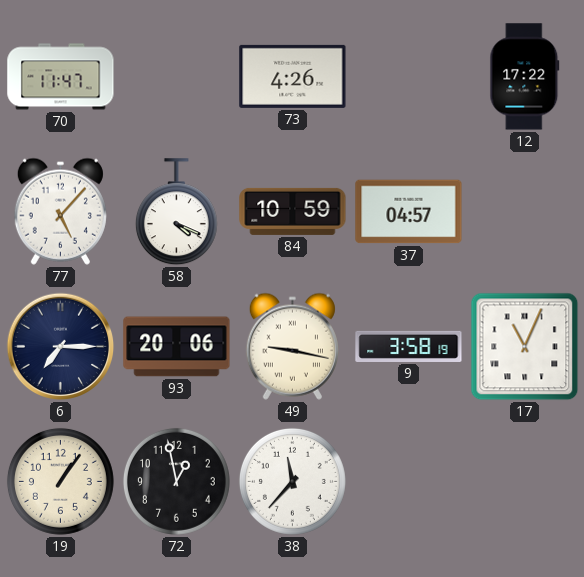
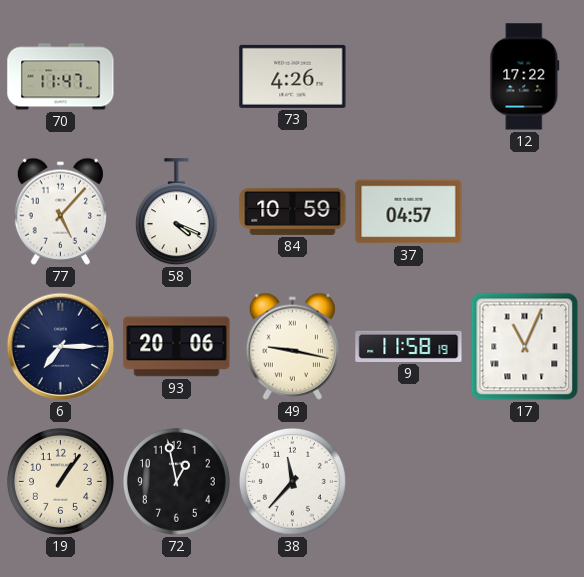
9: 3:58 -> 11:58 (409, 346)
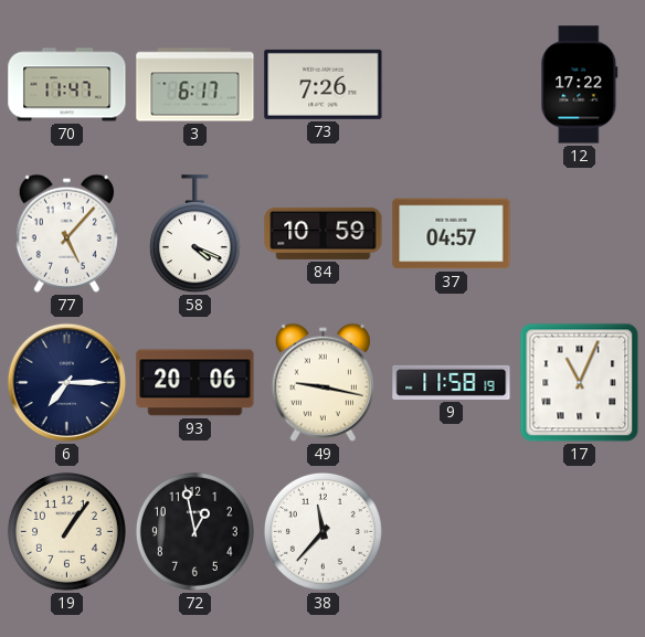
3: none -> 6:17 (195, 85)
73: 4:26 -> 7:26 (324, 84)
